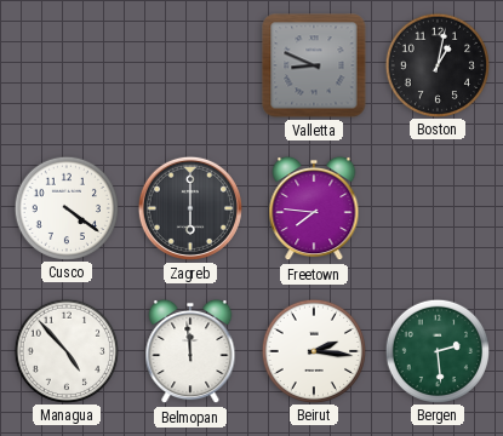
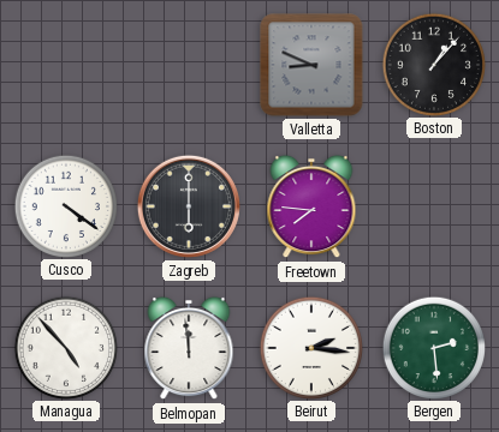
Boston: 1:02 -> 1:07 (433, 64)
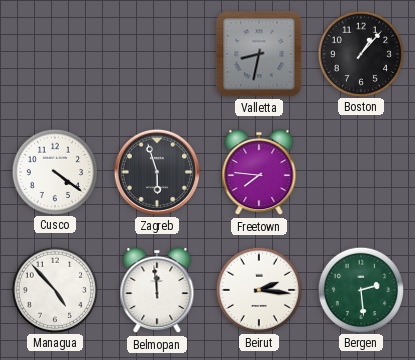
Valletta: 8:49 -> 8:32 (259, 54)
Zagreb: 6:00 -> 5:57 (157, 172)
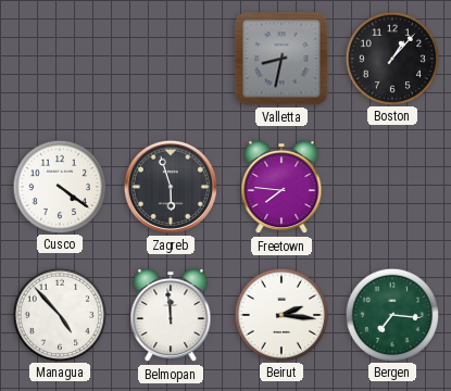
Bergen: 2:29 -> 7:16 (391, 314)
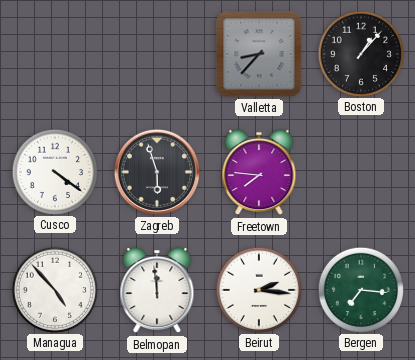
Valletta: 8:32 -> 8:37 (259, 54)
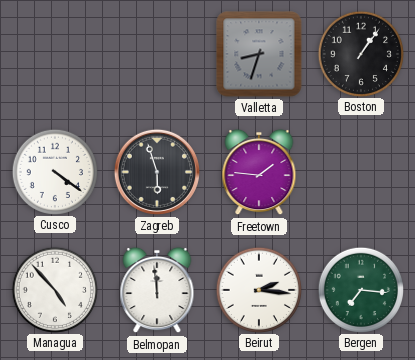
Valletta: 8:37 -> 8:33 (259, 54)
Boston: 1:07 -> 1:06 (360, 53)
Freetown: 7:46 -> 1:46 (259, 172)
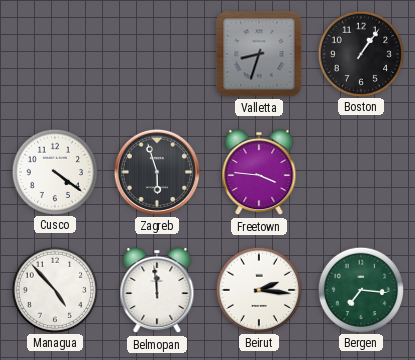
Freetown: 1:46 -> 3:46 (259, 172)
